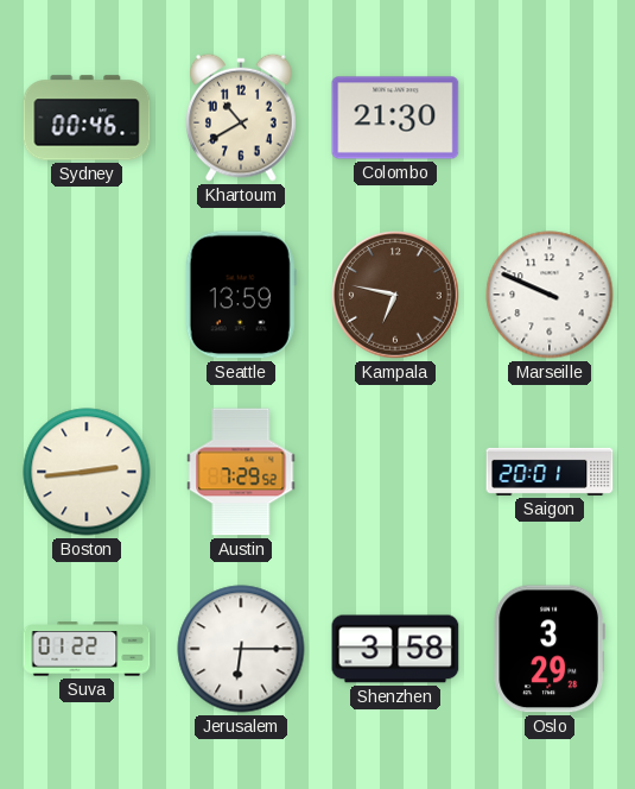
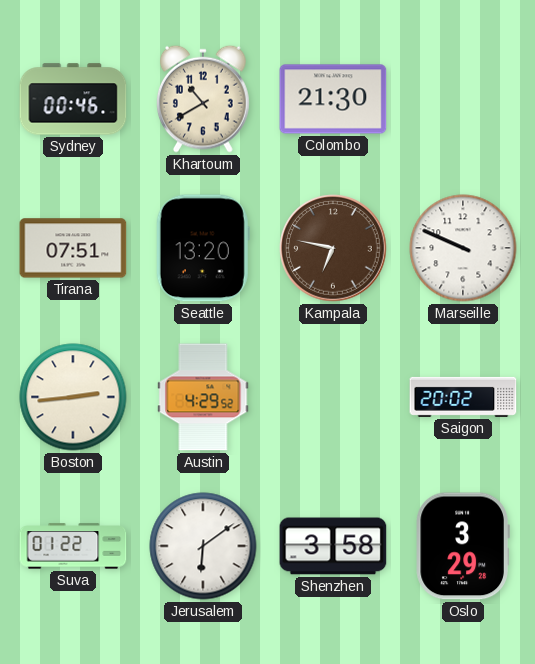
Tirana: none -> 07:51 (73, 248)
Seattle: 13:59 -> 13:20 (203, 248)
Austin: 7:29 -> 4:29 (203, 397)
Saigon: 20:01 -> 20:02 (463, 397)
Jerusalem: 6:15 -> 6:09 (203, 546)
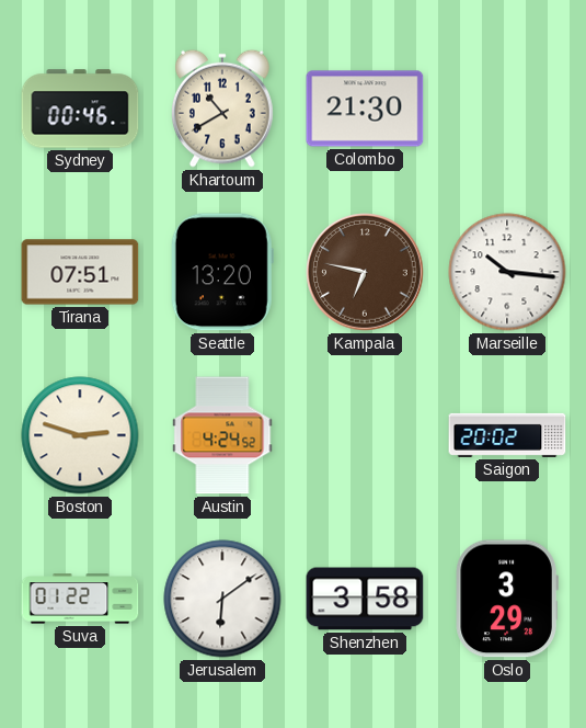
Marseille: 9:49 -> 10:16 (507, 272)
Boston: 2:44 -> 2:48 (80, 435)
Austin: 4:29 -> 4:24 (222, 435)
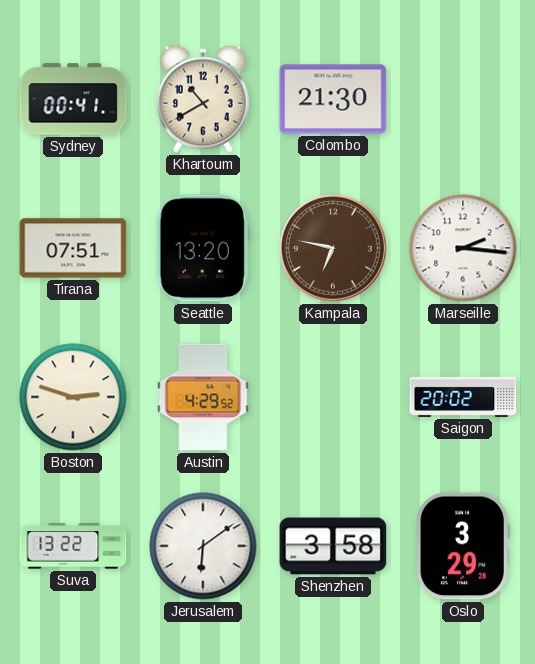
Sydney: 00:46 -> 00:41 (73, 99)
Marseille: 10:16 -> 2:16 (463, 248)
Austin: 4:24 -> 4:29 (203, 397)
Suva: 01:22 -> 13:22 (73, 546)
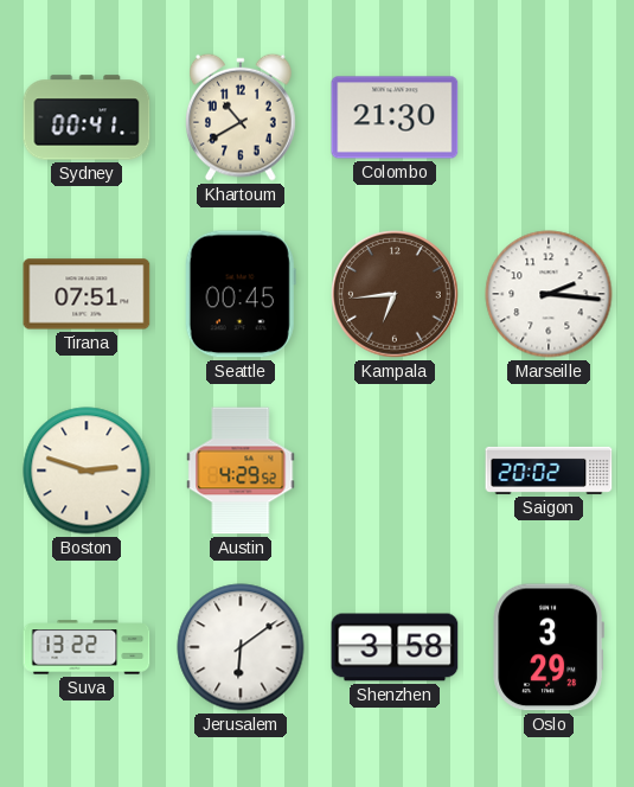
Seattle: 13:20 -> 00:45 (241, 294)
Kampala: 6:47 -> 6:44 (395, 294)
